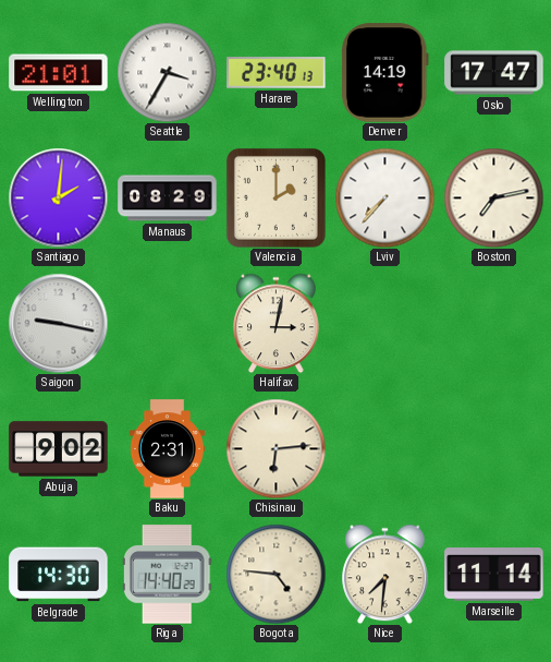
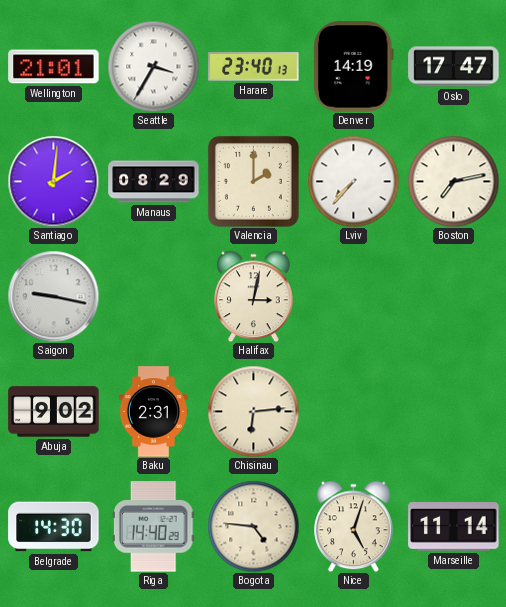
Nice: 7:31 -> 5:03 (354, 526)
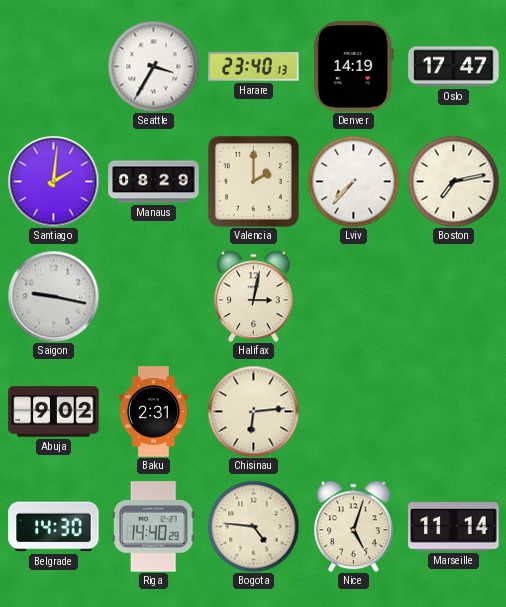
Wellington: 21:01 -> none (54, 67)
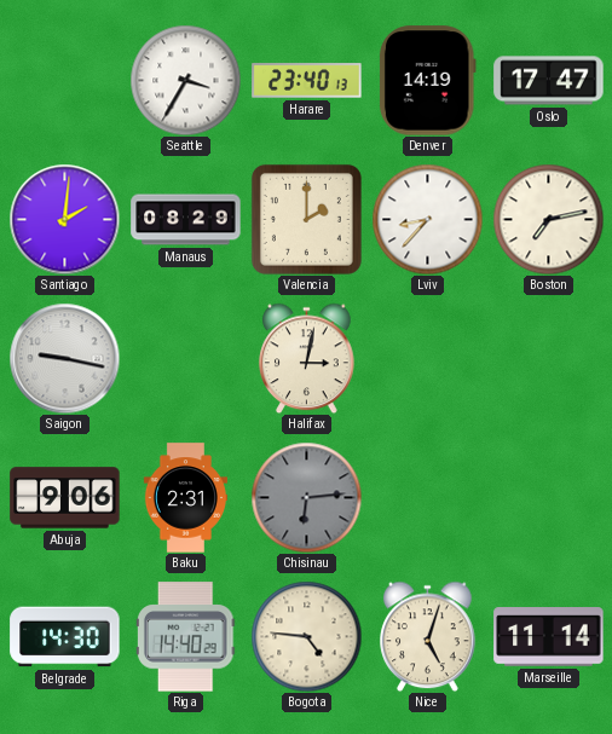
Lviv: 7:37 -> 8:37 (427, 219)
Abuja: 9:02 -> 9:06 (65, 498)
Chisinau dial: cream -> grey (306, 497)
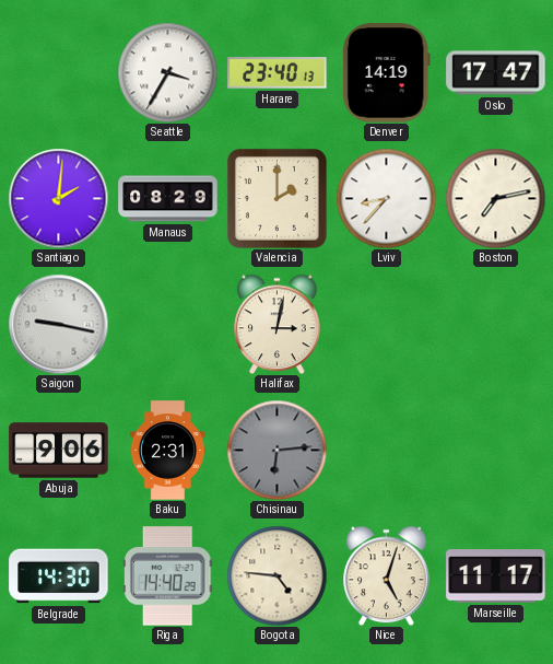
Marseille: 11:14 -> 11:17 (496, 576)
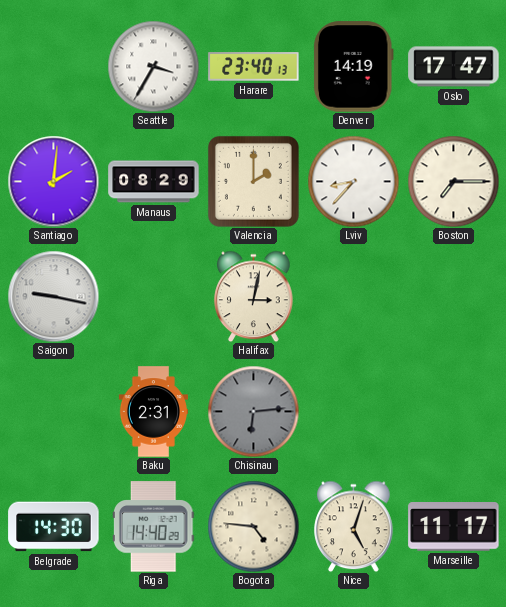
Boston: 7:13 -> 7:15 (453, 181)
Abuja: 9:06 -> none (59, 451)
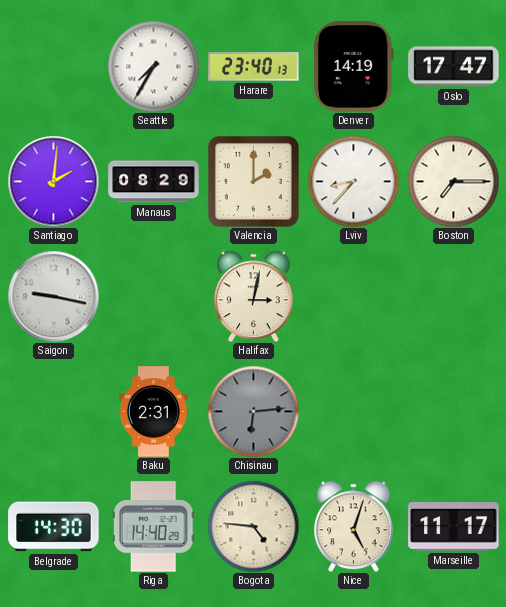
Seattle: 3:35 -> 7:35 (153, 66)
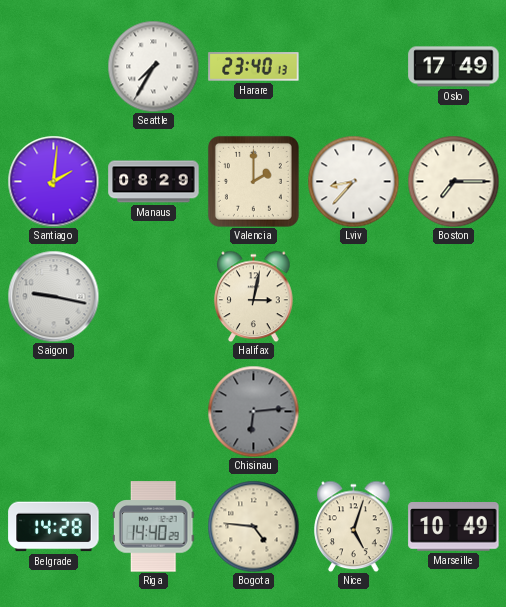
Denver: 14:19 -> none (353, 67)
Oslo: 17:47 -> 17:49 (454, 67)
Baku: 2:31 -> none (153, 412)
Belgrade: 14:30 -> 14:28 (54, 527)
Marseille: 11:17 -> 10:49 (454, 527)
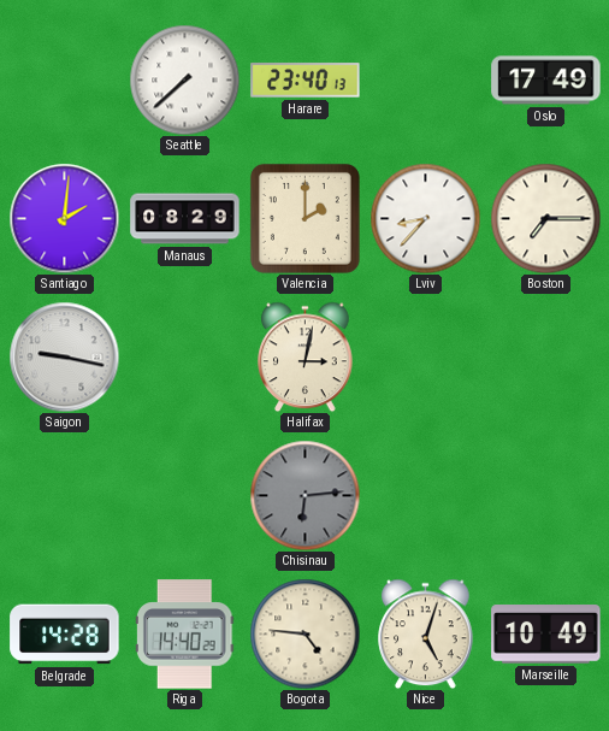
Seattle: 7:35 -> 7:38 (184, 79)
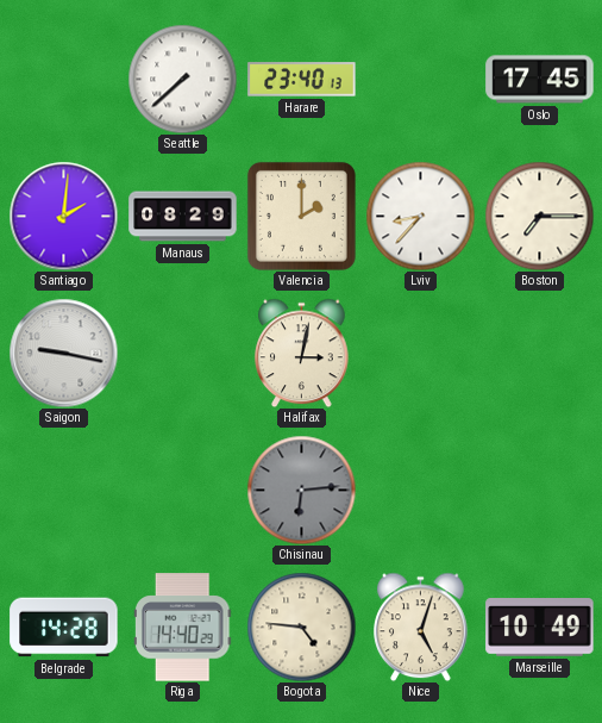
Oslo: 17:49 -> 17:45 (540, 80)
